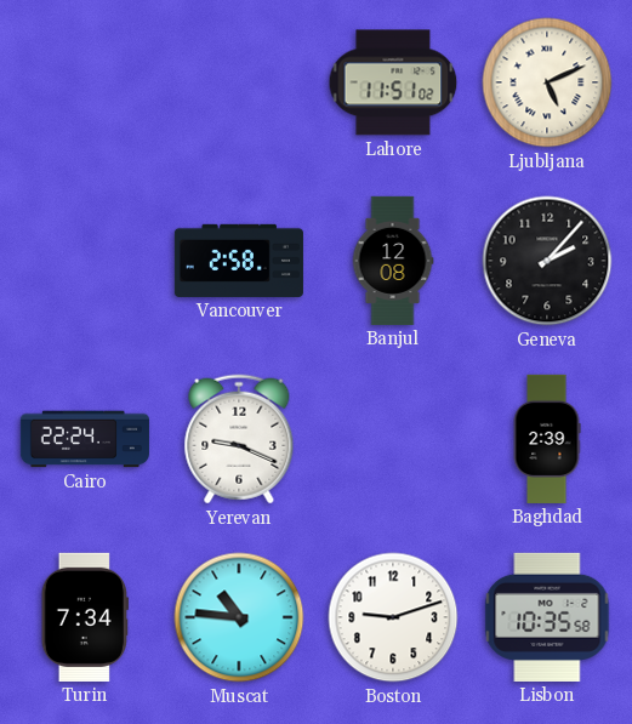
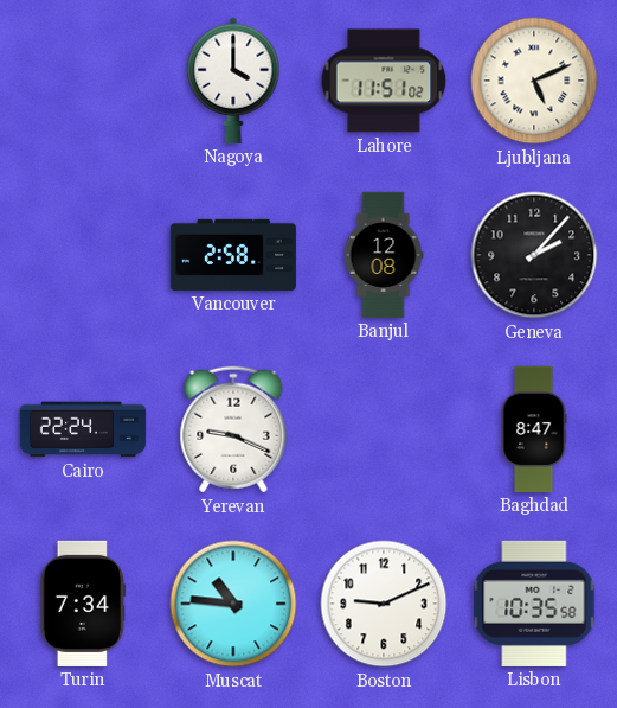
Nagoya: none -> 4:00 (233, 81)
Baghdad: 2:39 -> 8:47 (534, 429)
Boston: 9:12 -> 9:11 (384, 604)
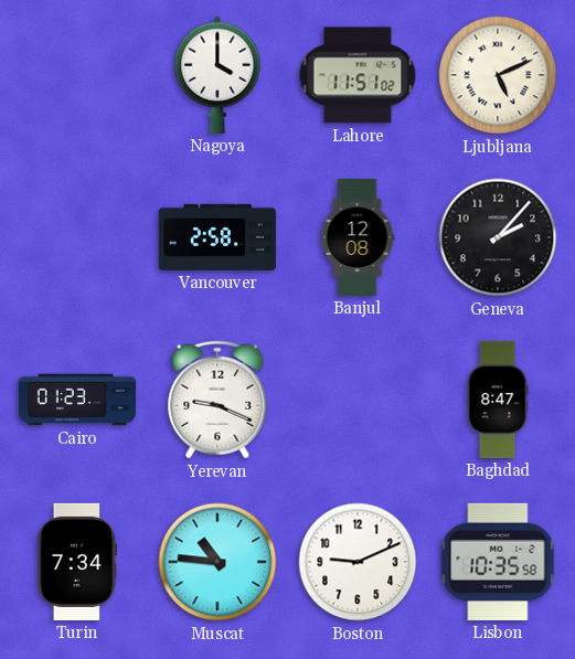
Cairo: 22:24 -> 01:23 (77, 400)
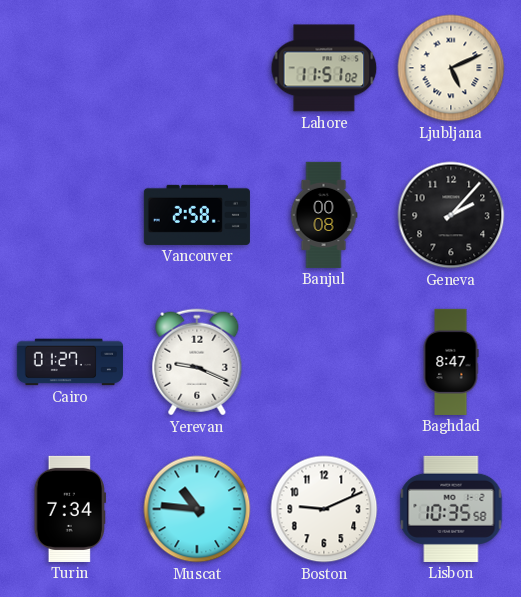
Nagoya: 4:00 -> none (217, 75)
Banjul: 12:08 -> 00:08 (324, 215)
Cairo: 01:23 -> 01:27 (70, 362)
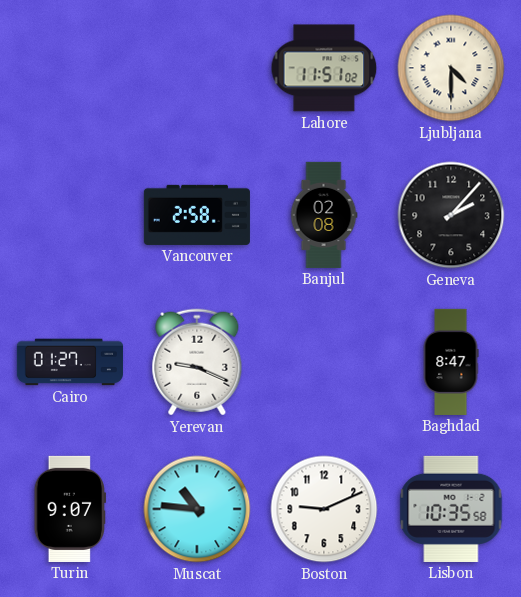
Ljubljana: 5:11 -> 4:30 (451, 68)
Banjul: 00:08 -> 02:08 (324, 215)
Turin: 7:34 -> 9:07 (69, 509)
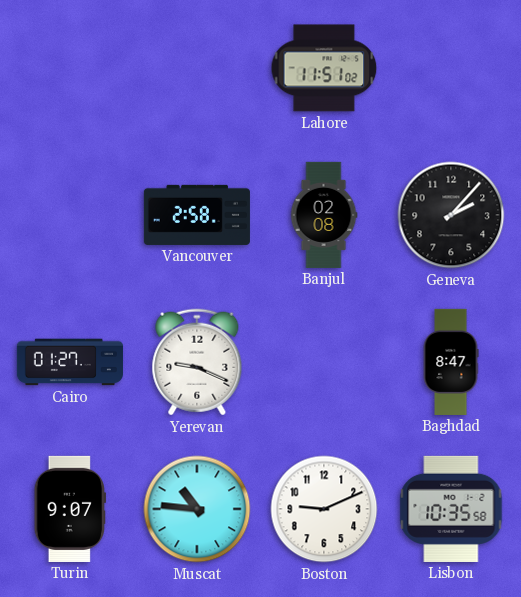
Ljubljana: 4:30 -> none (451, 68)
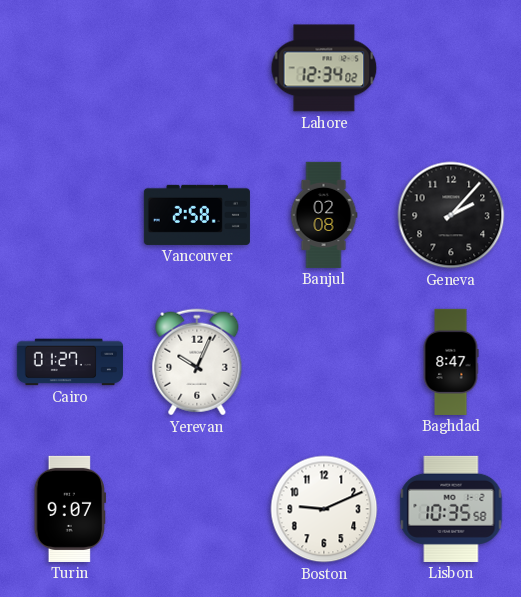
Lahore: 11:51 -> 12:34 (324, 68)
Yerevan: 9:19 -> 10:04 (197, 362)
Muscat: 10:46 -> none (197, 509)
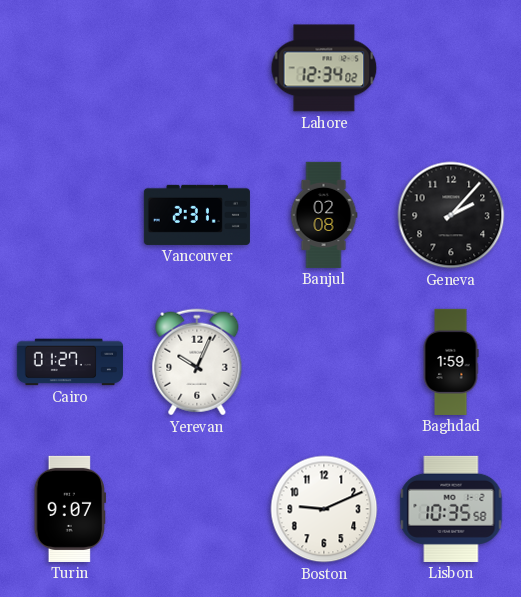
Vancouver: 2:58 -> 2:31 (197, 215)
Baghdad: 8:47 -> 1:59 (451, 362)
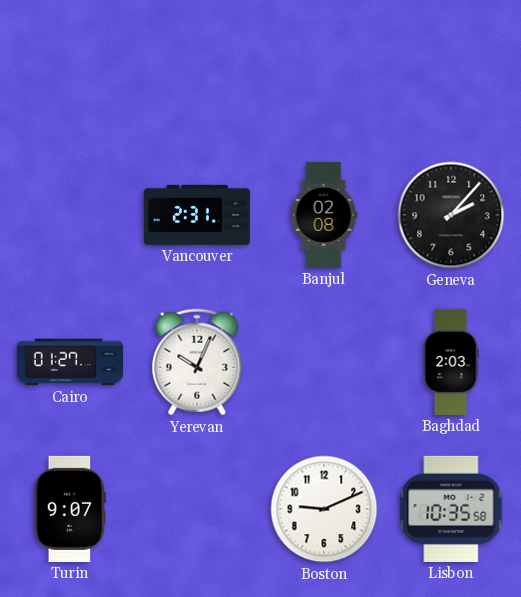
Lahore: 12:34 -> none (324, 68)
Baghdad: 1:59 -> 2:03 (451, 362)
